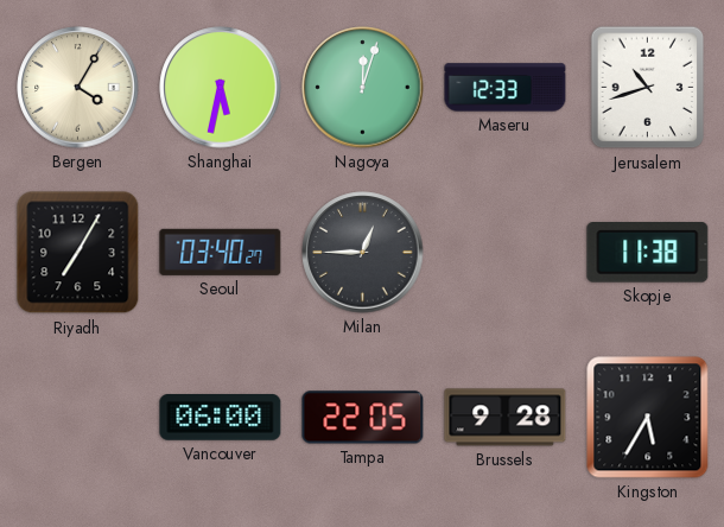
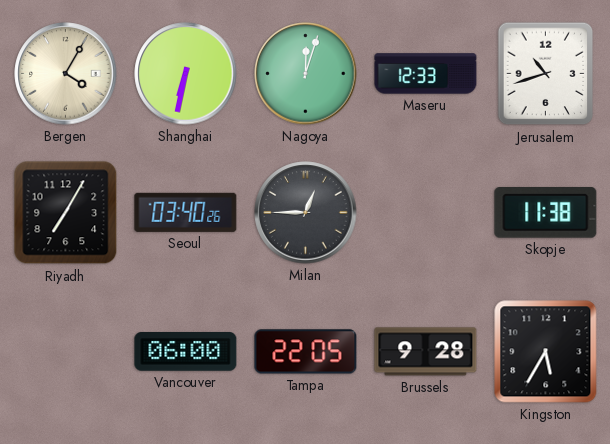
Shanghai: 5:32 -> 6:32 (186, 74)
Seoul: 03:40:27 -> 03:40:26 (186, 212)
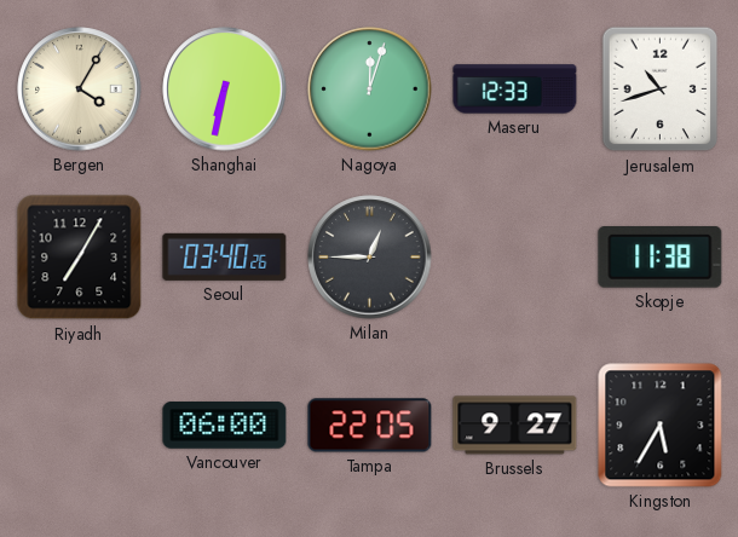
Brussels: 9:28 -> 9:27 (515, 426)
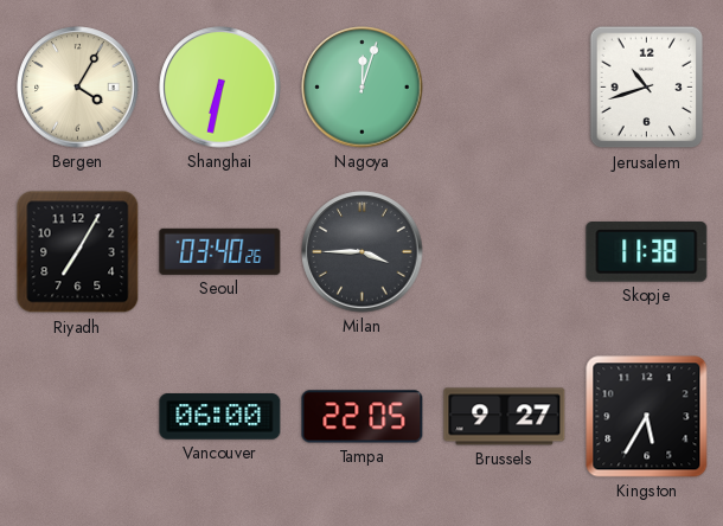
Maseru: 12:33 -> none (515, 89)
Milan: 12:45 -> 3:45 (363, 252)
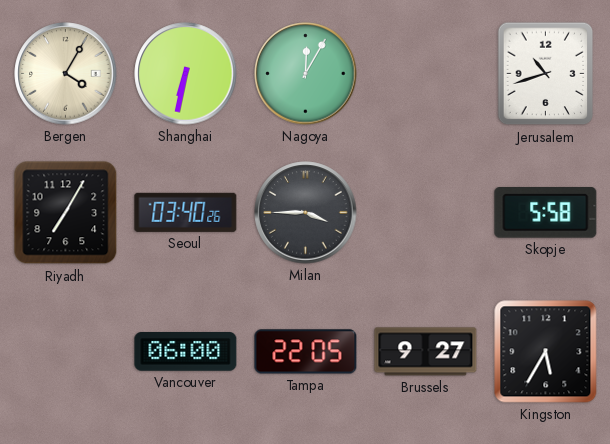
Nagoya: 12:03 -> 12:05 (306, 74)
Skopje: 11:38 -> 5:58 (546, 213)
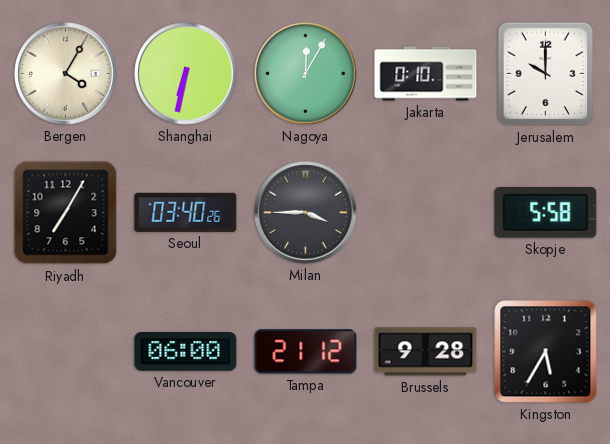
Jakarta: none -> 0:10 (426, 74)
Jerusalem: 10:42 -> 10:00 (546, 74)
Tampa: 22:05 -> 21:12 (306, 352)
Brussels: 9:27 -> 9:28 (426, 352)
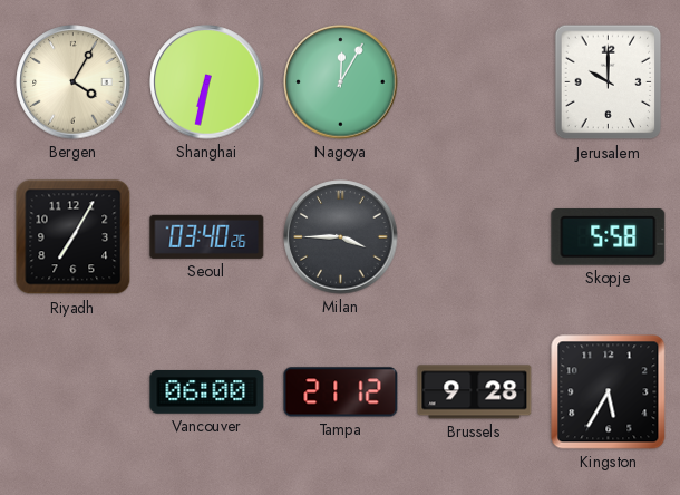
Jakarta: 0:10 -> none (426, 74)
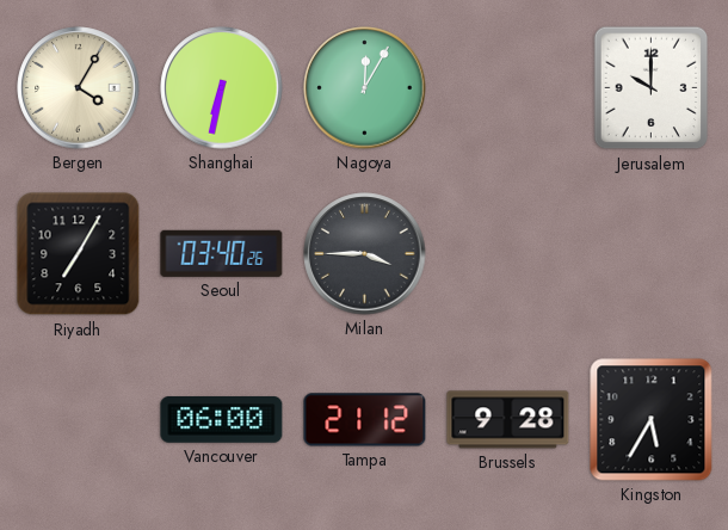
Skopje: 5:58 -> none (609, 237)
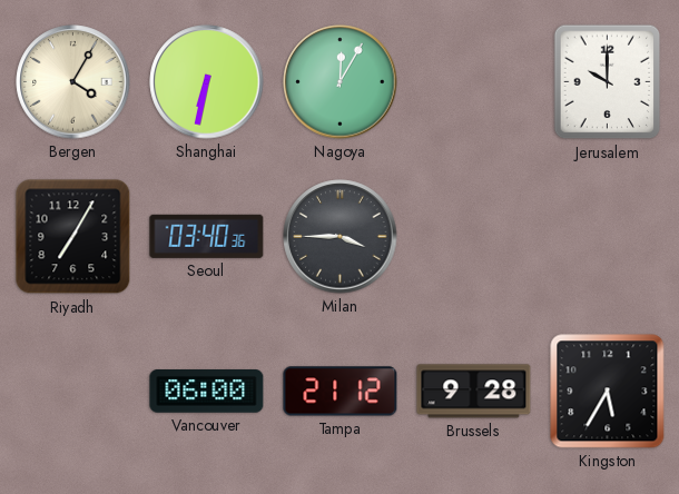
Seoul: 03:40:26 -> 03:40:36 (207, 236)
